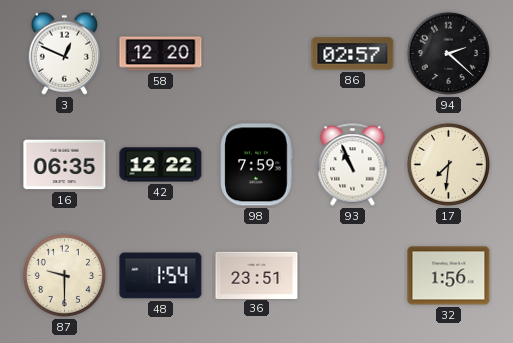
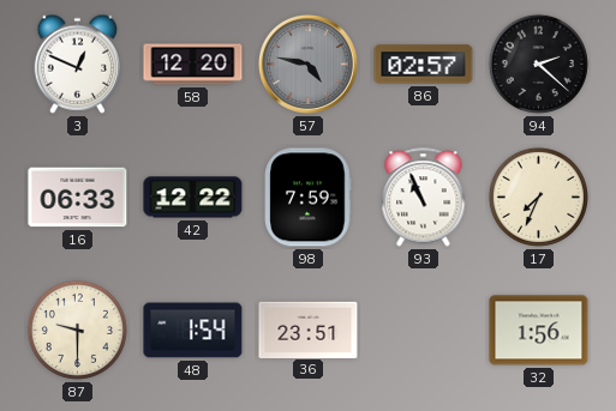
57: none -> 4:47 (307, 64)
16: 06:35 -> 06:33 (78, 198)
17: 7:31 -> 7:34 (538, 197)
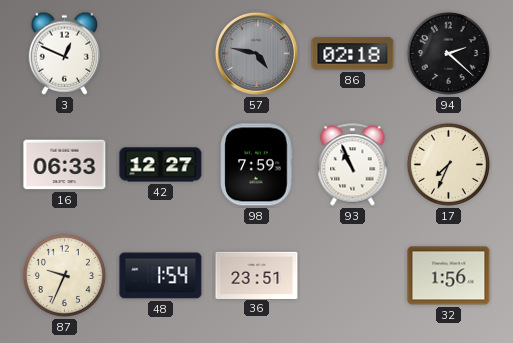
58: 12:20 -> none (193, 65)
86: 02:57 -> 02:18 (353, 54)
42: 12:22 -> 12:27 (161, 165)
87: 9:30 -> 9:34 (64, 275)
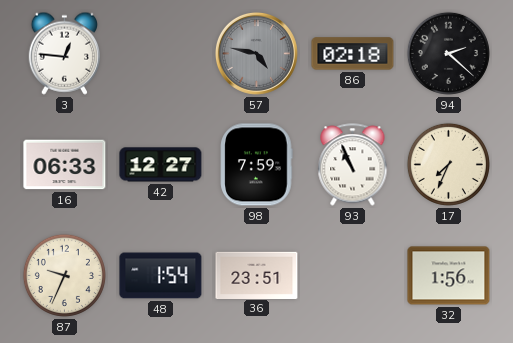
3: 12:49 -> 12:46 (64, 53)
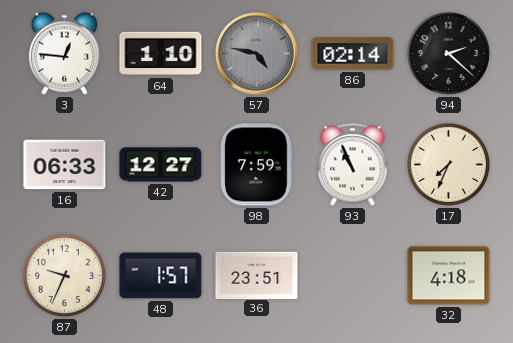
64: none -> 1:10 (161, 54)
86: 02:18 -> 02:14 (353, 54)
48: 1:54 -> 1:57 (161, 276)
32: 1:56 -> 4:18 (449, 276)
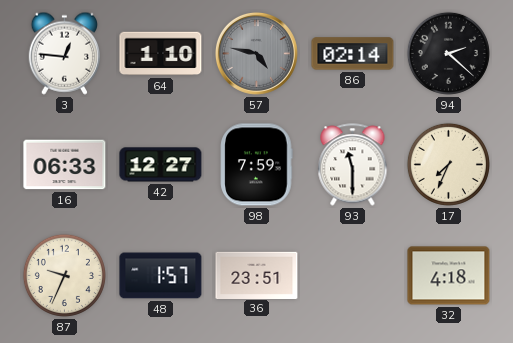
93: 10:56 -> 11:30 (353, 165)
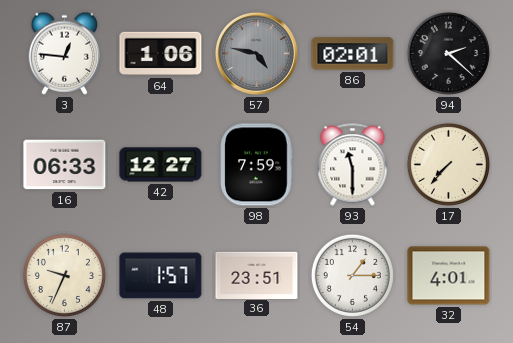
64: 1:10 -> 1:06 (161, 54)
86: 02:14 -> 02:01 (353, 54)
17: 7:34 -> 7:37 (448, 164)
54: none -> 1:15 (352, 275)
32: 4:18 -> 4:01 (449, 276)
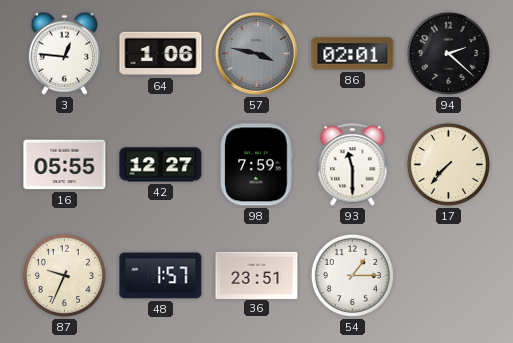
57: 4:47 -> 3:47 (256, 53)
16: 06:33 -> 05:55 (65, 165)
32: 4:01 -> none (449, 276)
